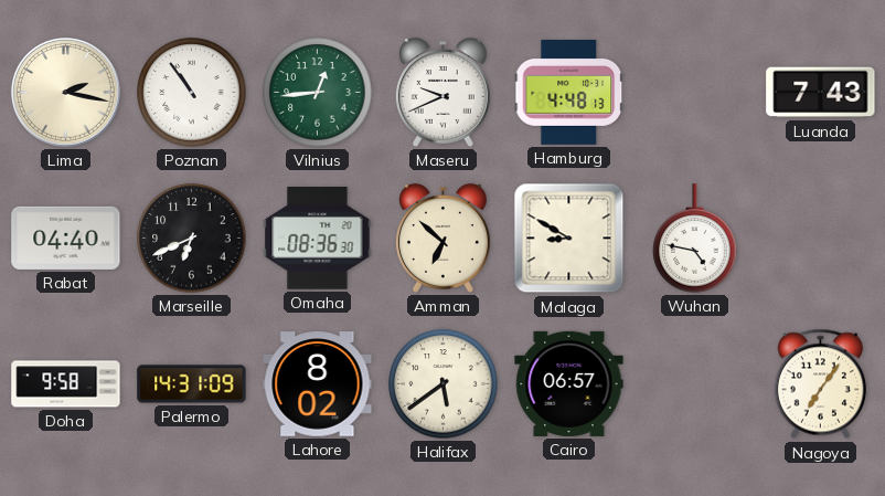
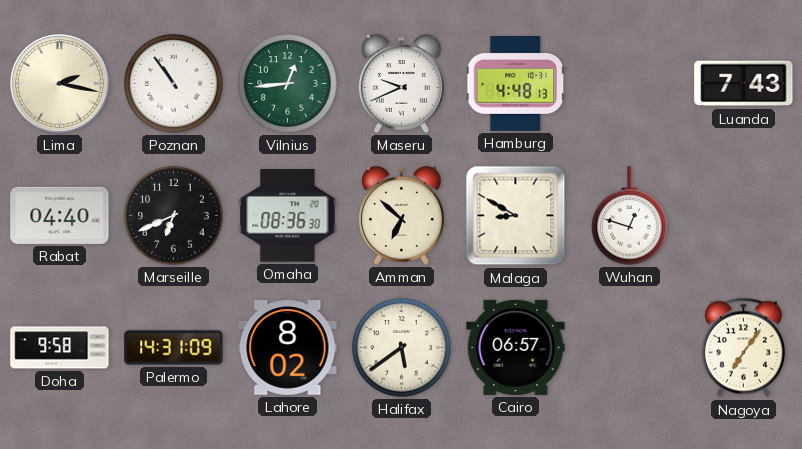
Wuhan: 4:47 -> 12:48 (630, 216)
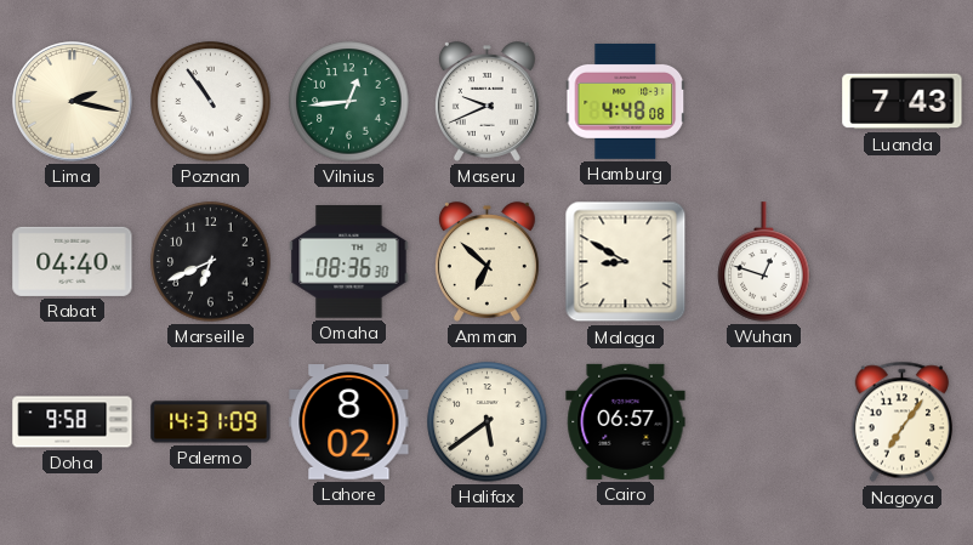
Hamburg: 4:48:13 -> 4:48:08 (626, 101)
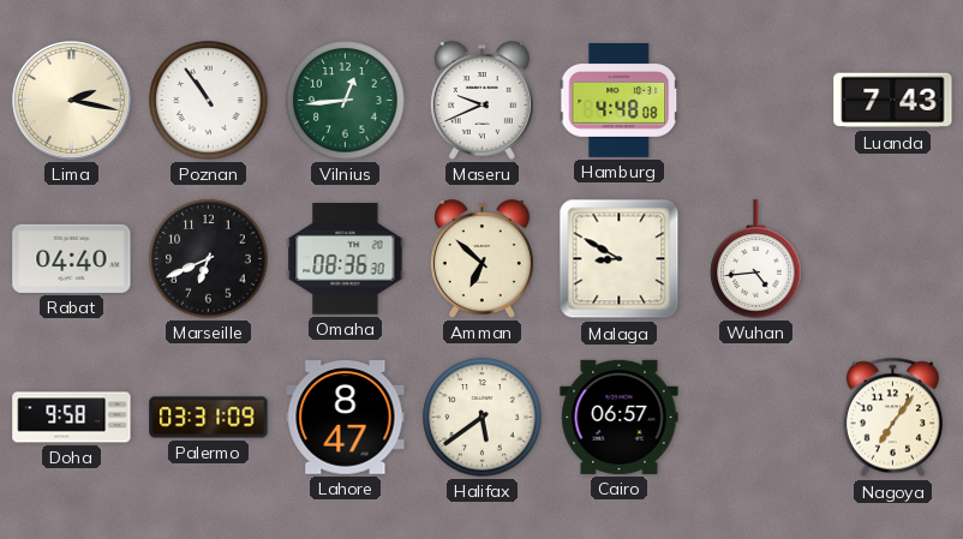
Wuhan: 12:48 -> 4:44 (756, 259)
Palermo: 14:31 -> 03:31 (209, 418)
Lahore: 8:02 -> 8:47 (346, 418)
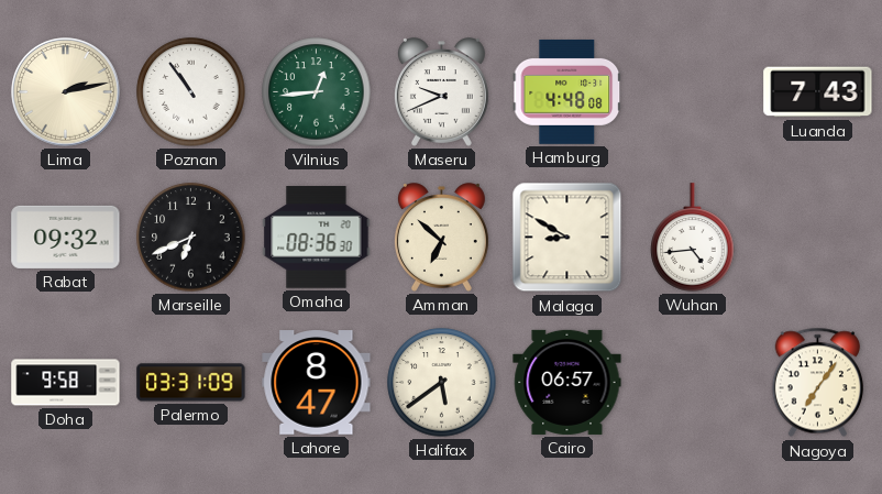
Lima: 2:17 -> 2:13 (66, 92)
Rabat: 04:40 -> 09:32 (66, 237)
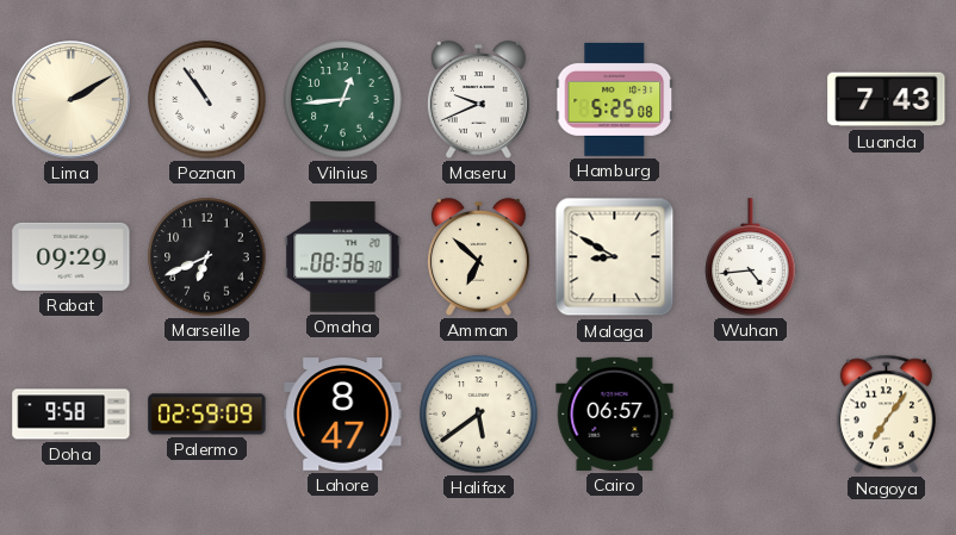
Lima: 2:13 -> 2:10 (72, 100)
Hamburg: 4:48 -> 5:25 (615, 99)
Rabat: 09:32 -> 09:29 (72, 256)
Palermo: 03:31 -> 02:59 (207, 415)
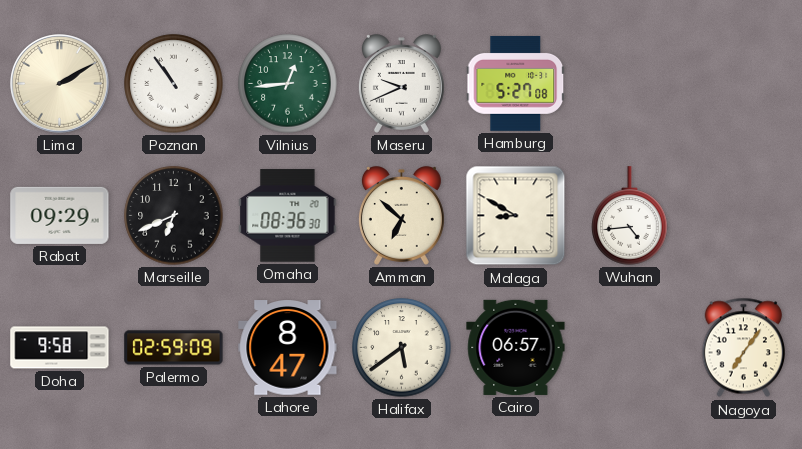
Hamburg: 5:25 -> 5:27 (516, 83)
Luanda: 7:43 -> none (887, 100)
